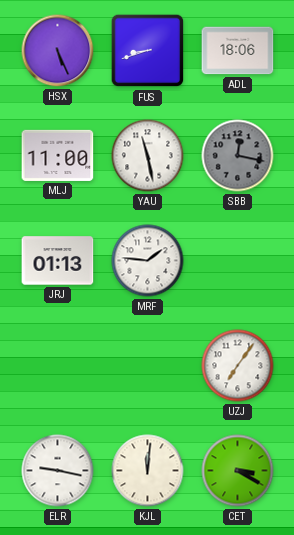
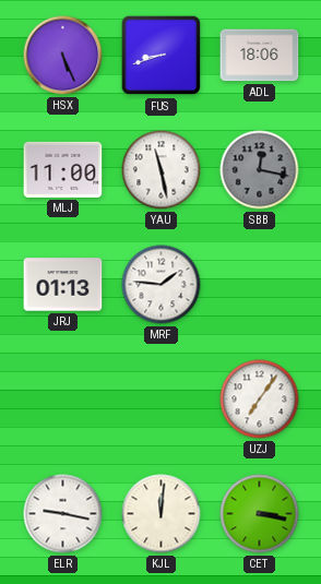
CET: 3:20 -> 3:17 (260, 514)
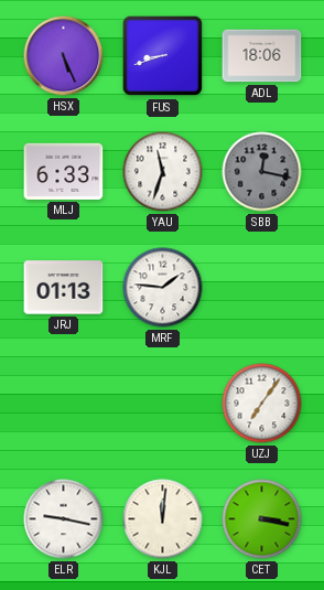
MLJ: 11:00 -> 6:33 (64, 171)
YAU: 11:28 -> 11:33 (163, 172)
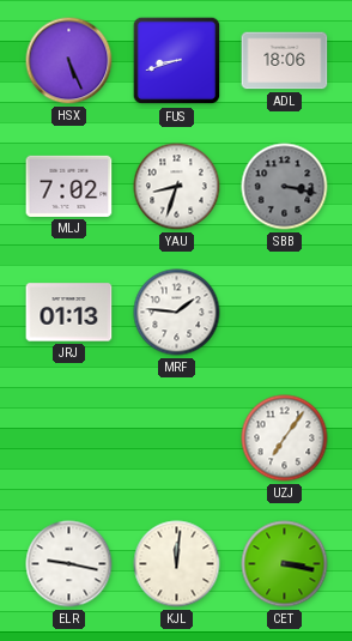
MLJ: 6:33 -> 7:02 (69, 186)
YAU: 11:33 -> 8:33 (177, 187)
SBB: 12:17 -> 3:17 (285, 187)
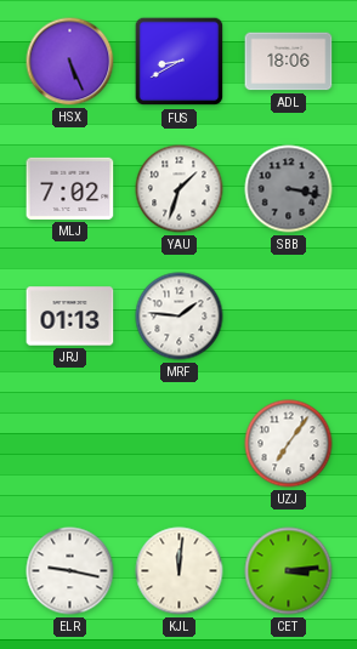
FUS: 8:42 -> 8:40 (180, 62)
YAU: 8:33 -> 1:33 (180, 189)
CET: 3:17 -> 3:14 (289, 571)
